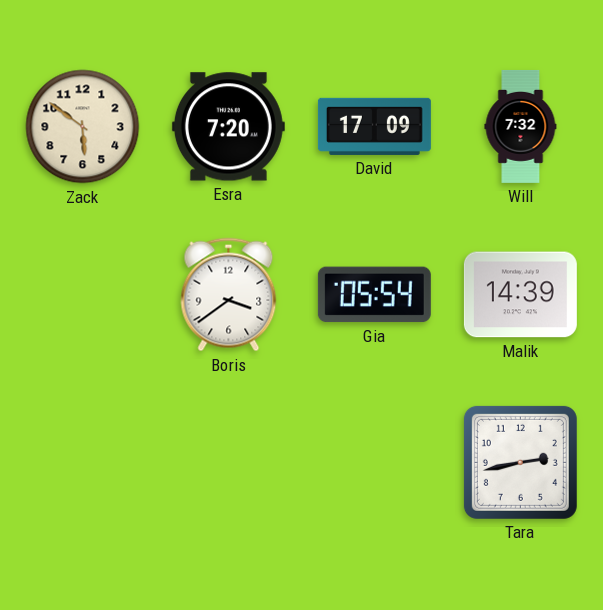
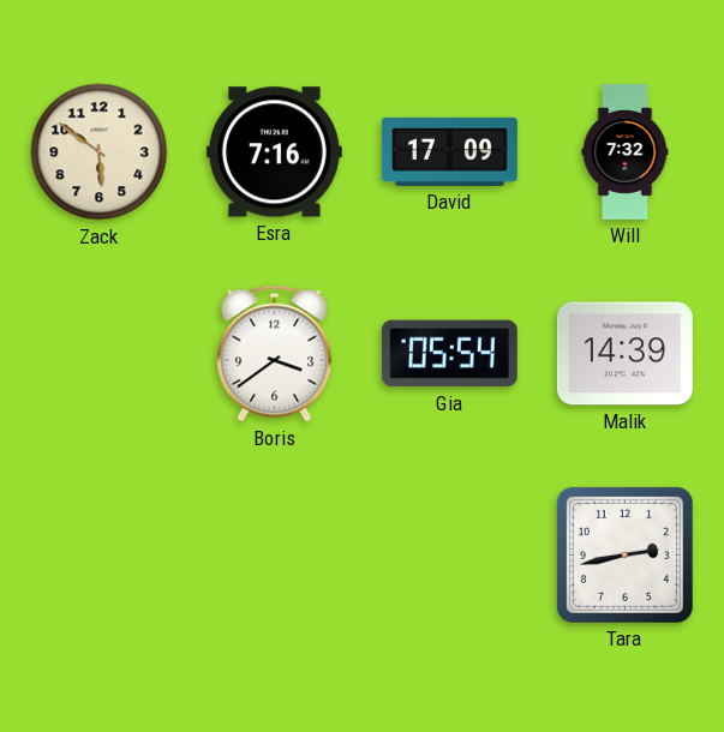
Esra: 7:20 -> 7:16 (274, 152)
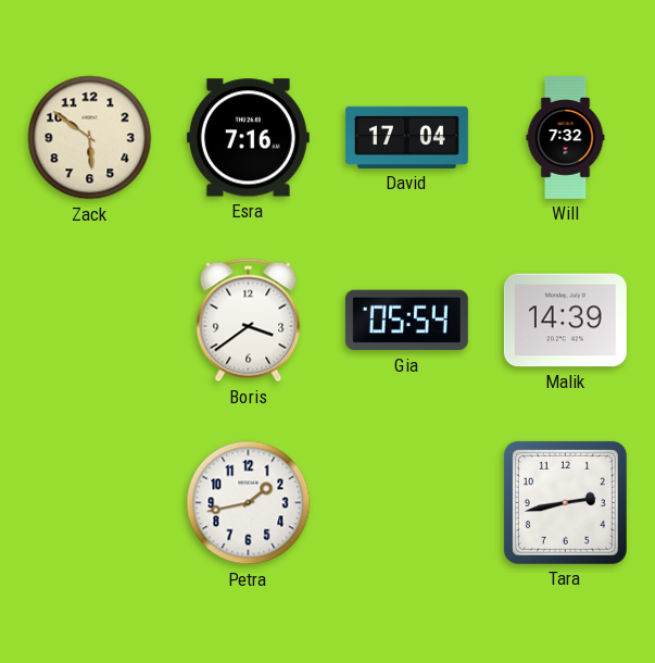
David: 17:09 -> 17:04 (406, 137)
Petra: none -> 1:43 (249, 503)
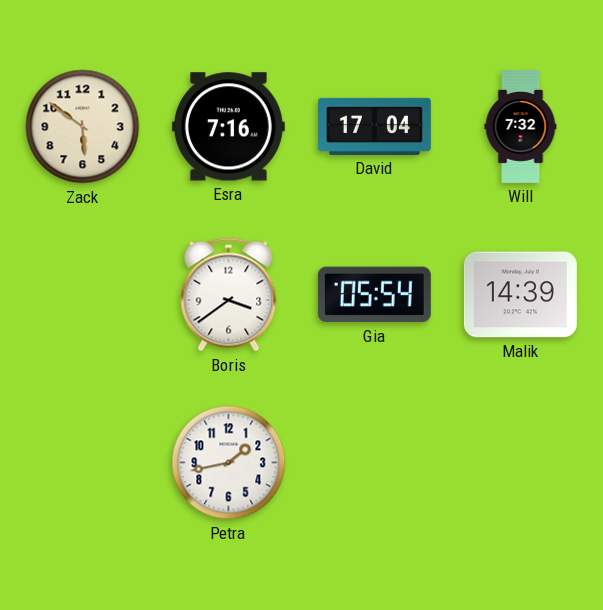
Tara: 2:43 -> none (565, 502)
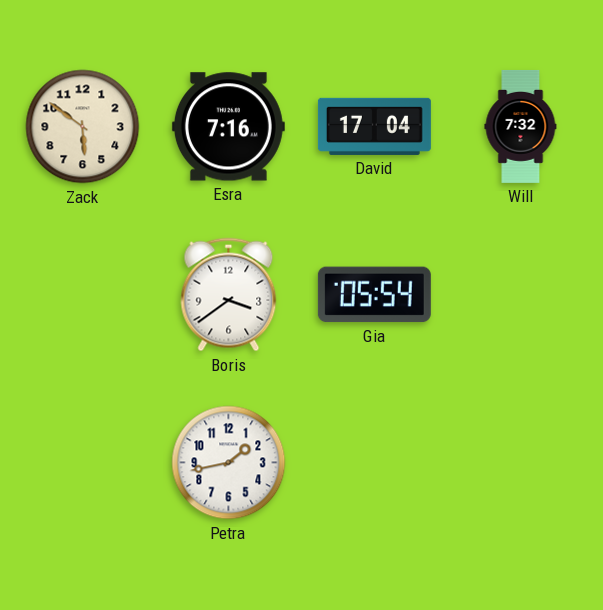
Malik: 14:39 -> none (520, 295)
